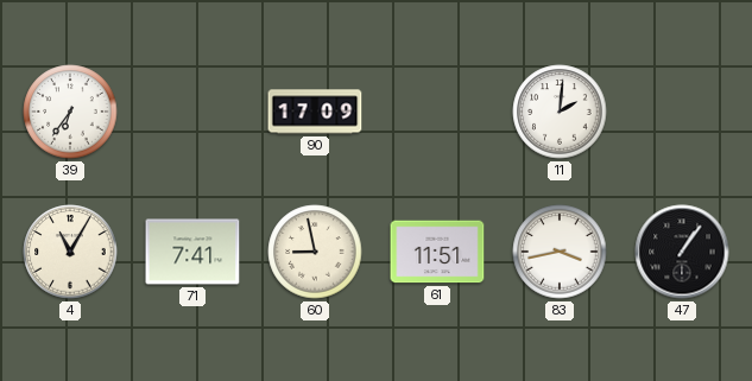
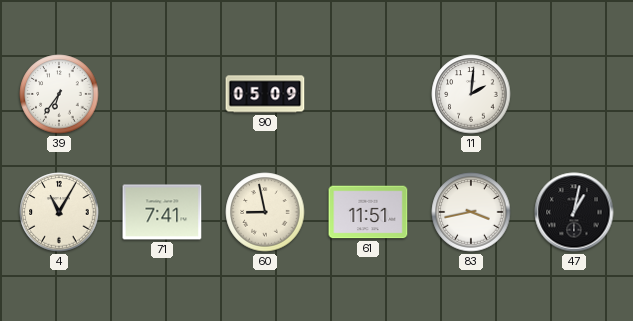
90: 17:09 -> 05:09 (265, 94)
47: 1:06 -> 1:02 (574, 212)
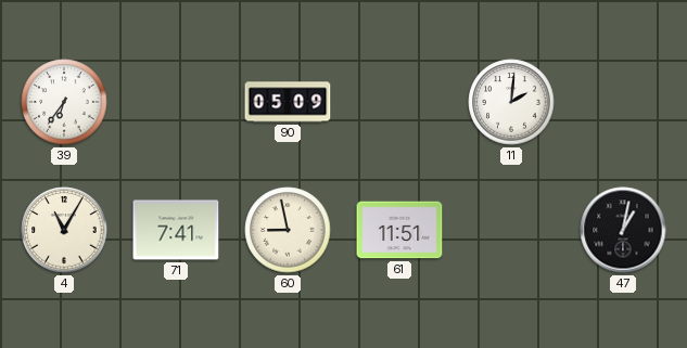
83: 3:43 -> none (471, 212)
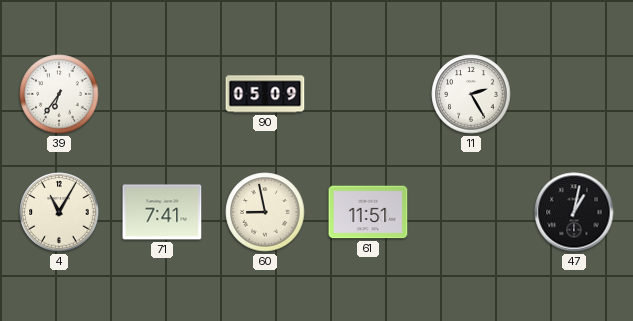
11: 2:01 -> 2:25 (471, 94)
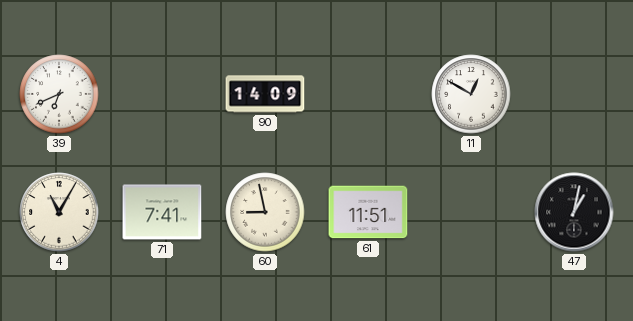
39: 6:36 -> 6:41 (59, 94)
90: 05:09 -> 14:09 (265, 94)
11: 2:25 -> 12:50 (471, 94)
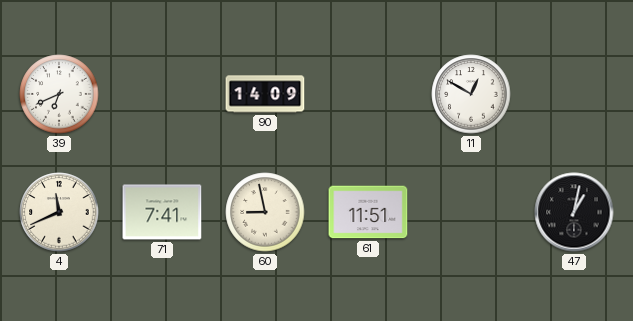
4: 11:05 -> 11:41 (59, 212)
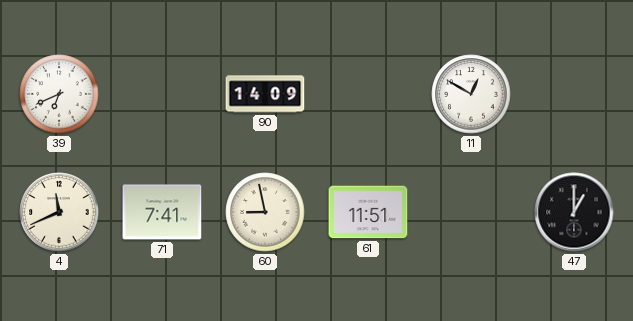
47: 1:02 -> 1:00 (574, 212)
